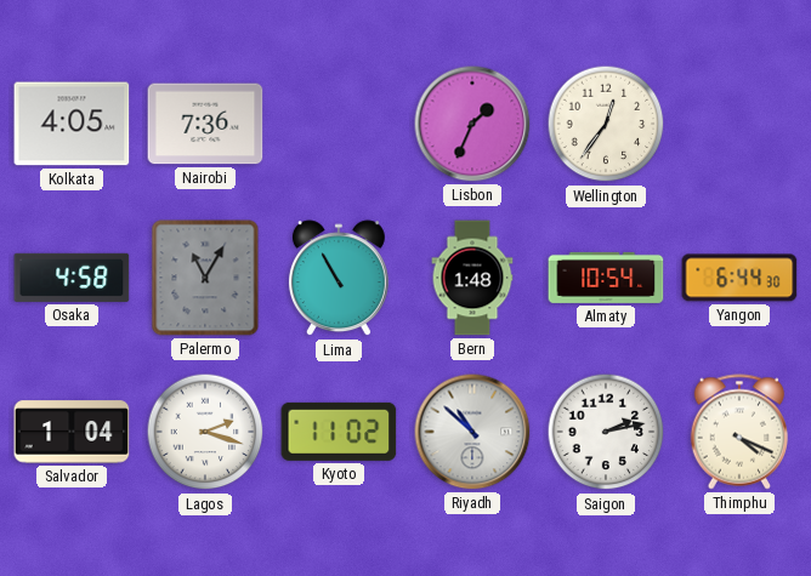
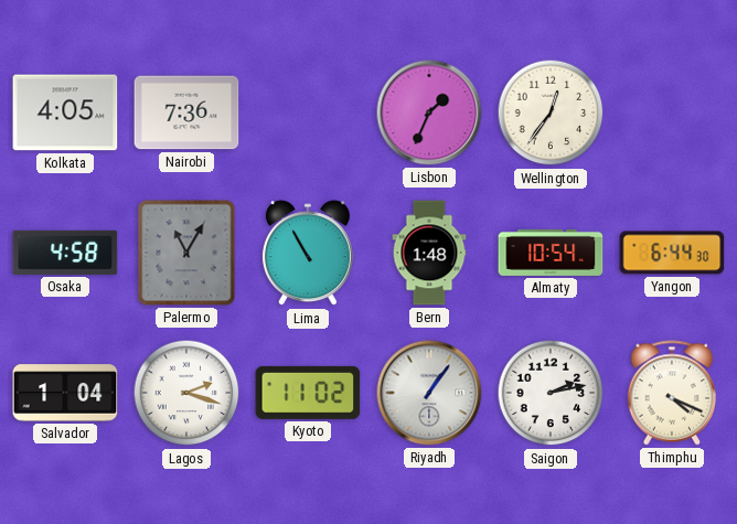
Riyadh: 10:52 -> 1:06 (429, 393)
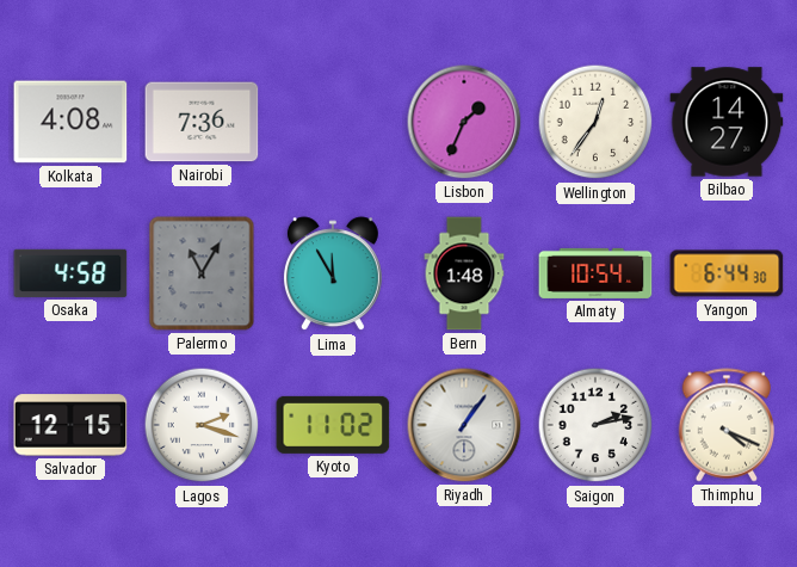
Kolkata: 4:05 -> 4:08 (70, 122)
Bilbao: none -> 14:27 (727, 122)
Lima: 10:55 -> 11:55 (333, 275)
Salvador: 1:04 -> 12:15 (70, 425)
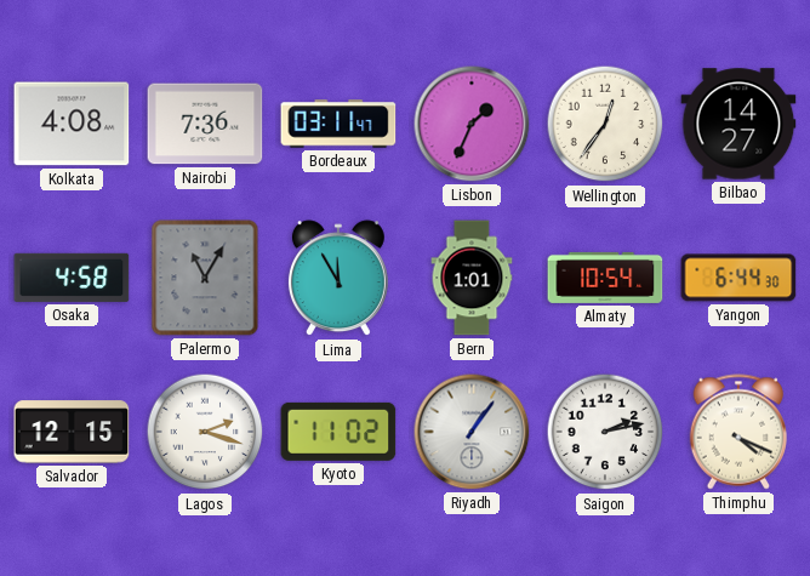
Bordeaux: none -> 03:11 (338, 124)
Bern: 1:48 -> 1:01 (472, 278)
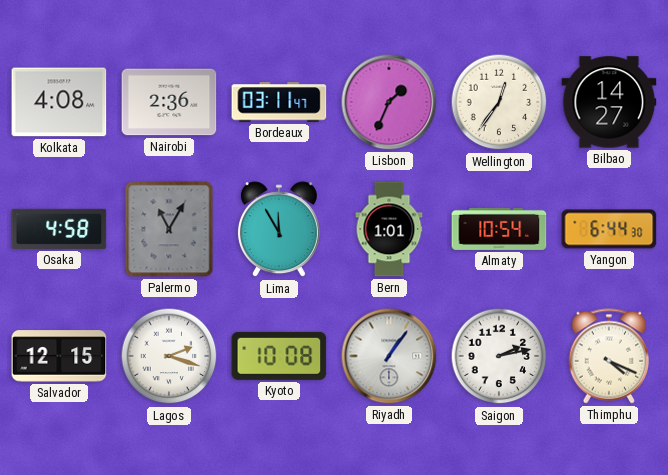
Nairobi: 7:36 -> 2:36 (169, 102)
Kyoto: 11:02 -> 10:08 (279, 356)
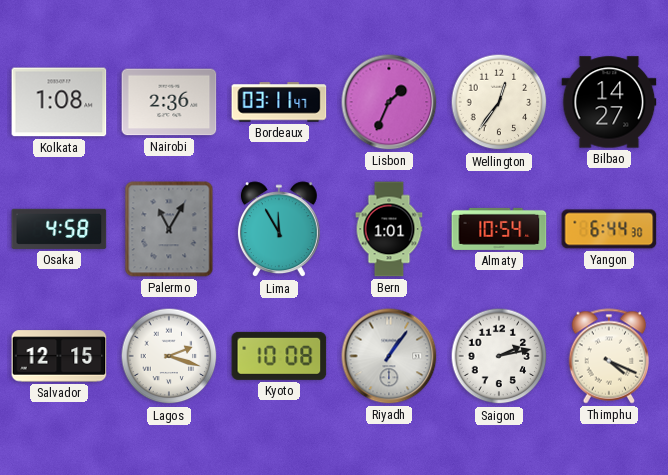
Kolkata: 4:08 -> 1:08 (59, 102)
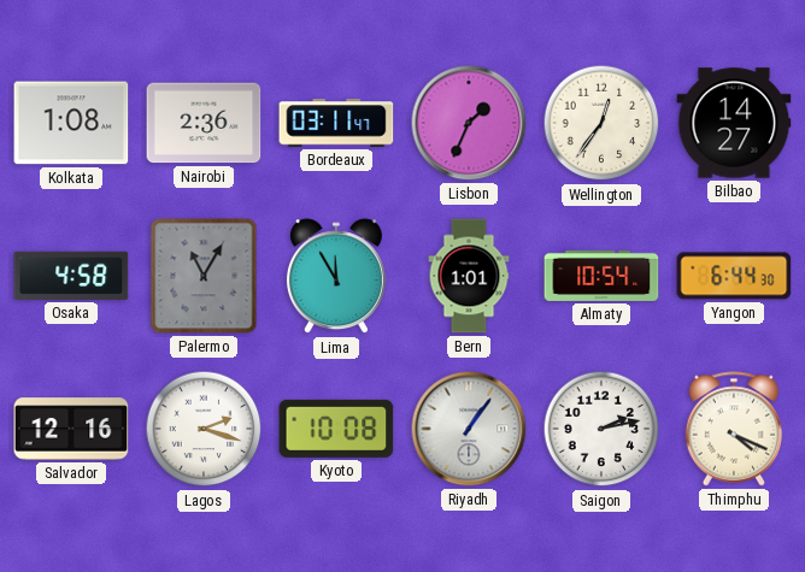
Salvador: 12:15 -> 12:16 (71, 429)
